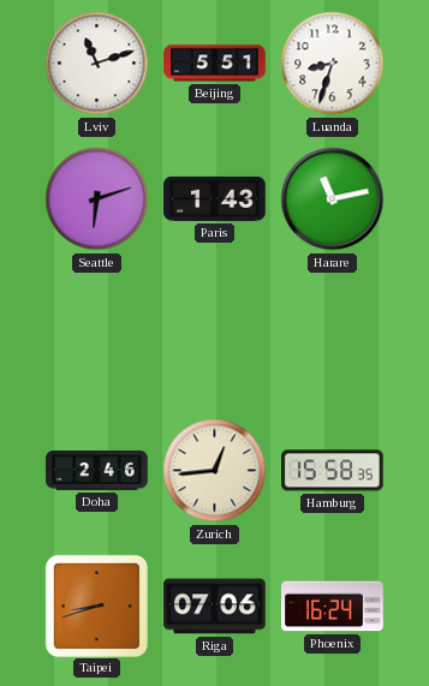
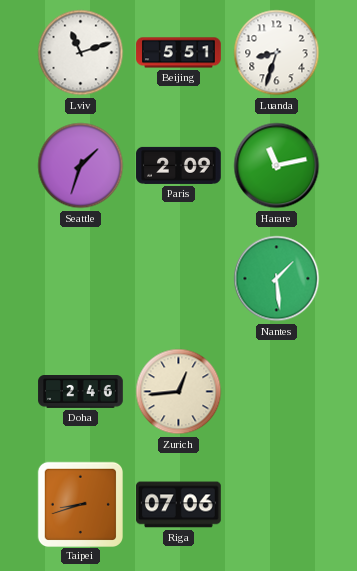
Seattle: 6:12 -> 1:33 (81, 166)
Paris: 1:43 -> 2:09 (179, 165)
Nantes: none -> 1:29 (277, 279)
Hamburg: 15:58 -> none (333, 471)
Phoenix: 16:24 -> none (333, 607)
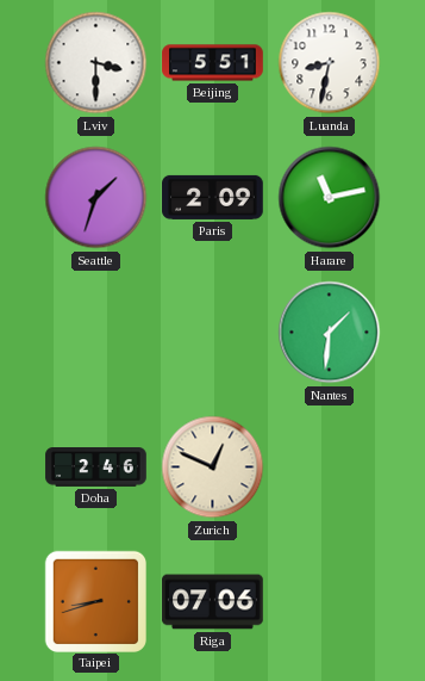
Lviv: 11:12 -> 3:30 (96, 63)
Luanda: 8:33 -> 8:32 (330, 63)
Nantes: 1:29 -> 1:31 (330, 333)
Zurich: 12:44 -> 12:49 (213, 468)
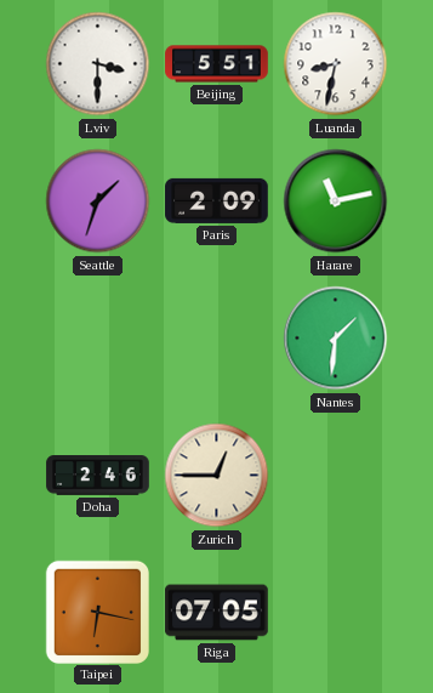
Zurich: 12:49 -> 12:45 (217, 476)
Taipei: 8:42 -> 6:17 (97, 612)
Riga: 07:06 -> 07:05 (217, 613)
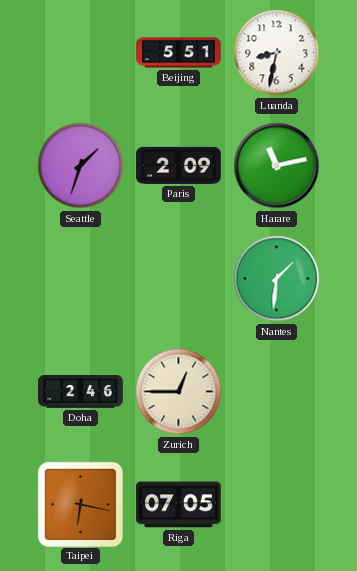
Lviv: 3:30 -> none (98, 64)
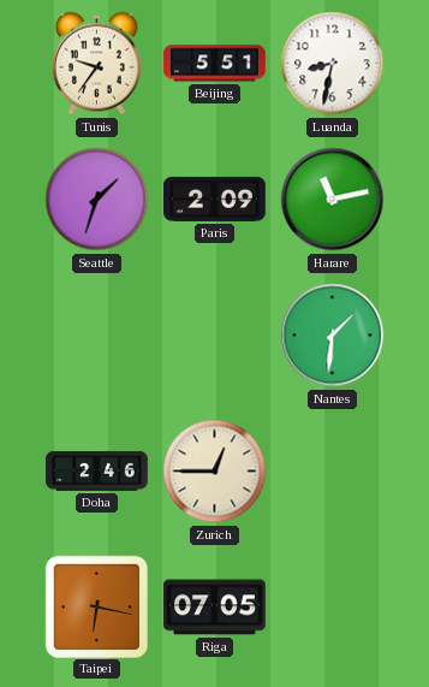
Tunis: none -> 9:36 (96, 64)
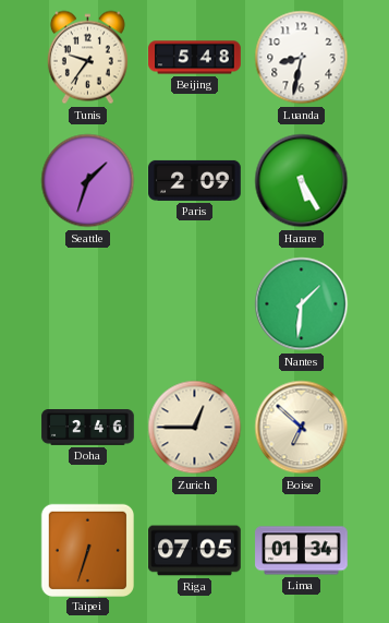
Beijing: 5:51 -> 5:48 (195, 58)
Harare: 11:13 -> 5:25 (302, 181)
Boise: none -> 6:52 (302, 428)
Taipei: 6:17 -> 6:33 (87, 550)
Lima: none -> 01:34 (302, 551)
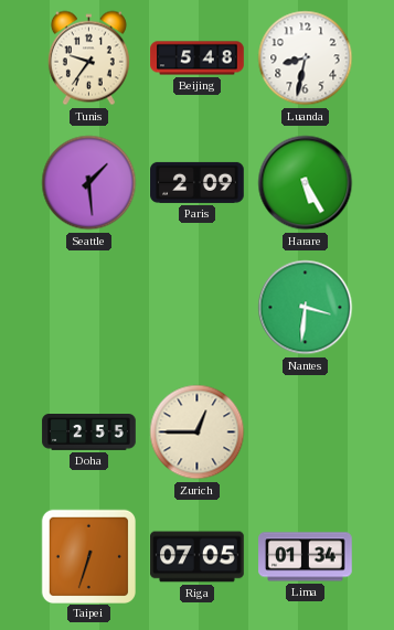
Seattle: 1:33 -> 1:29 (89, 183)
Nantes: 1:31 -> 3:31 (306, 308)
Doha: 2:46 -> 2:55 (89, 433)
Boise: 6:52 -> none (302, 428)
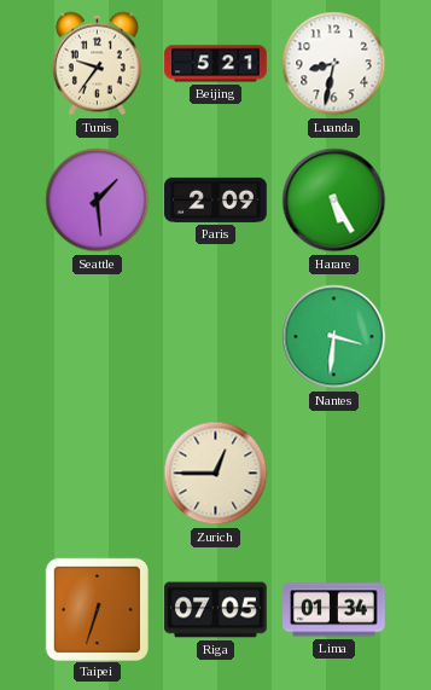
Beijing: 5:48 -> 5:21 (216, 64)
Doha: 2:55 -> none (89, 433)
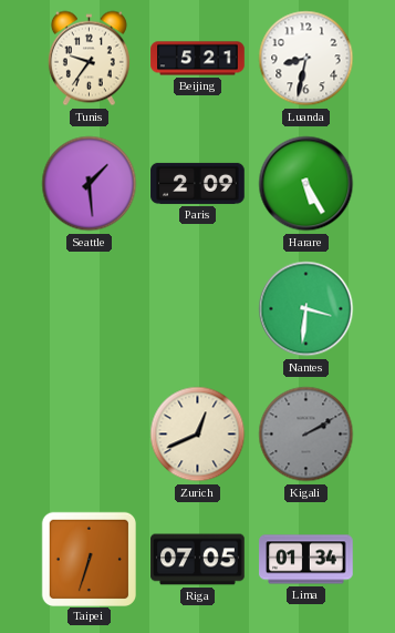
Zurich: 12:45 -> 12:41 (198, 435)
Kigali: none -> 2:10 (306, 435)
